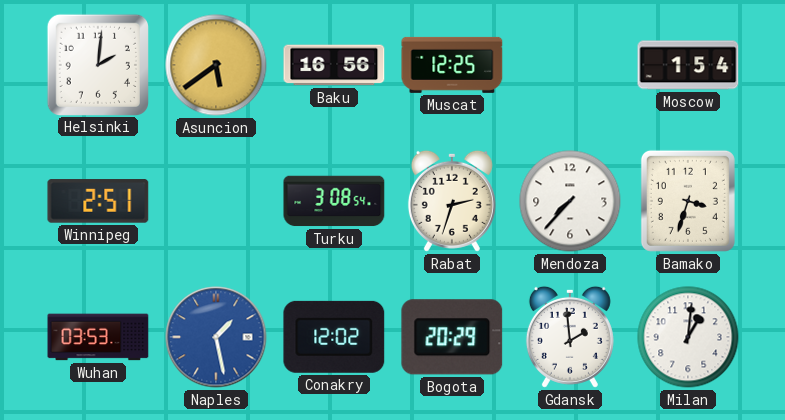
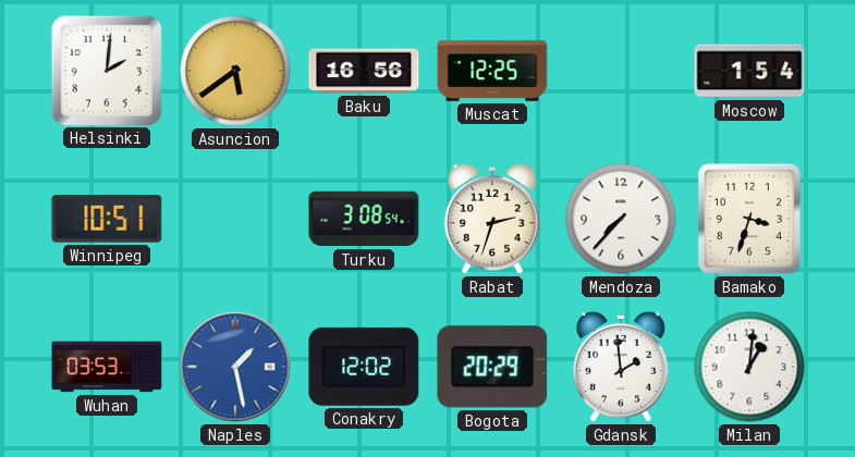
Winnipeg: 2:51 -> 10:51 (107, 219)
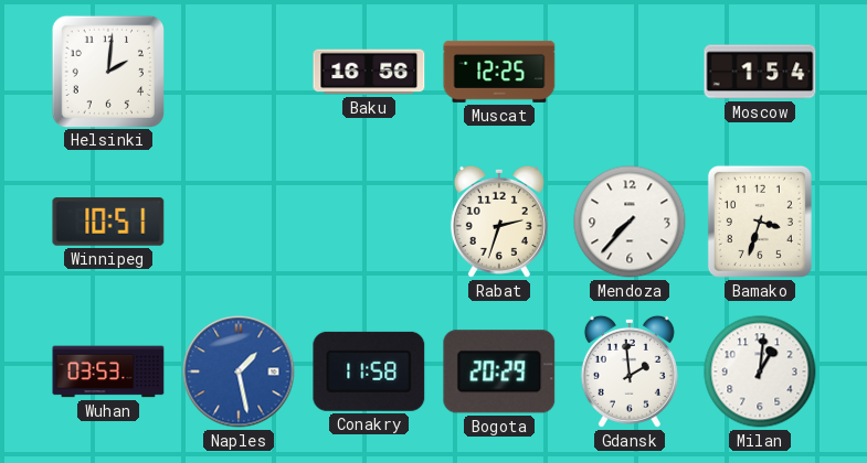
Asuncion: 5:39 -> none (235, 71)
Turku: 3:08 -> none (364, 219)
Conakry: 12:02 -> 11:58 (369, 372)
